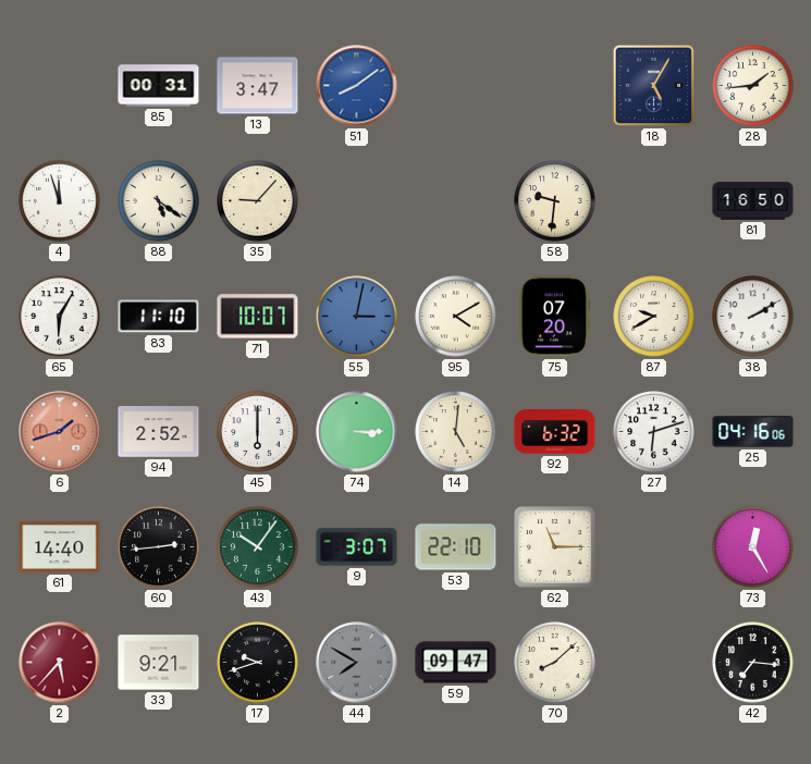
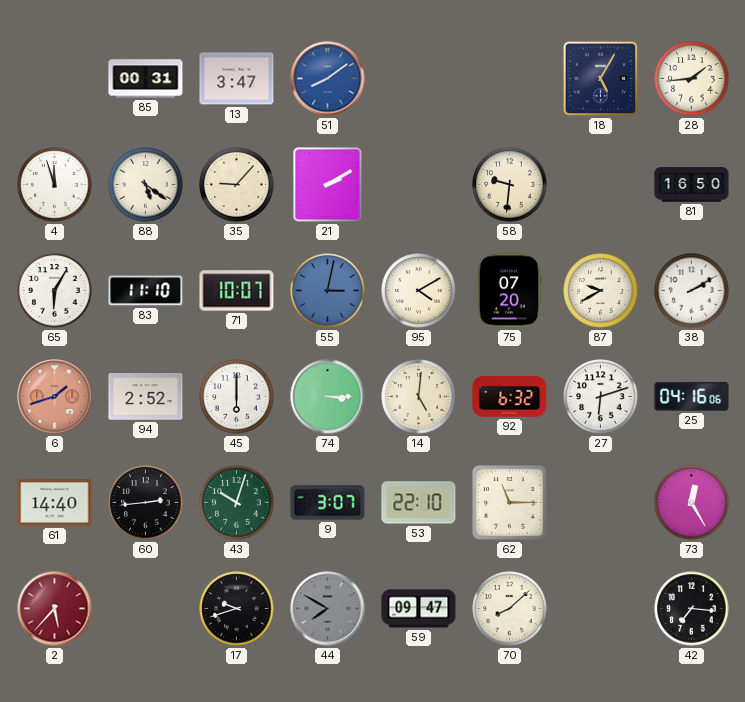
21: none -> 2:10 (328, 185)
43: 10:06 -> 10:03 (237, 503)
33: 9:21 -> none (159, 663)
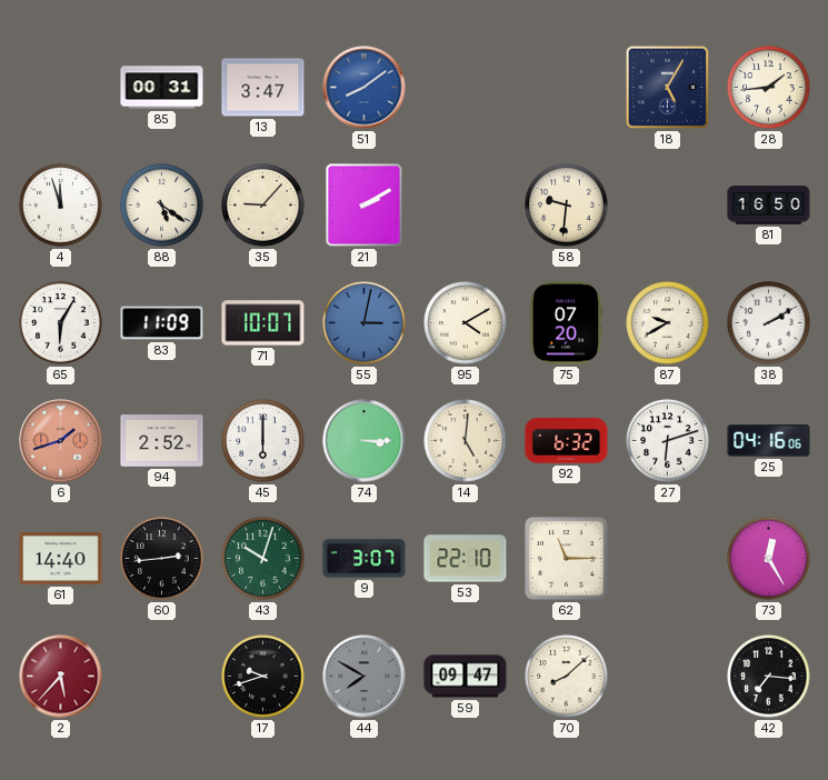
83: 11:10 -> 11:09 (162, 323)
